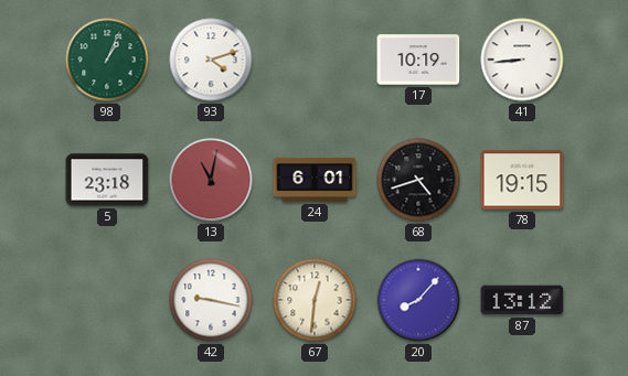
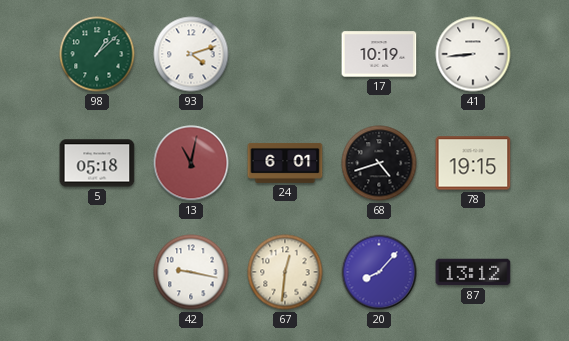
98: 1:04 -> 1:08 (97, 54)
5: 23:18 -> 05:18 (97, 163)
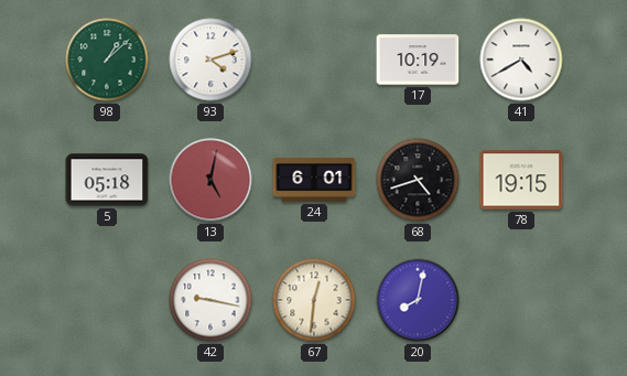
41: 8:44 -> 4:40 (521, 60)
13: 11:02 -> 5:02 (210, 180)
20: 8:07 -> 8:02 (418, 300)
87: 13:12 -> none (473, 272)
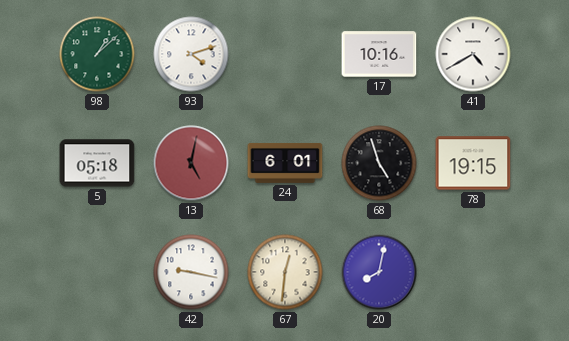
17: 10:19 -> 10:16 (379, 54)
68: 4:42 -> 4:57 (379, 163)
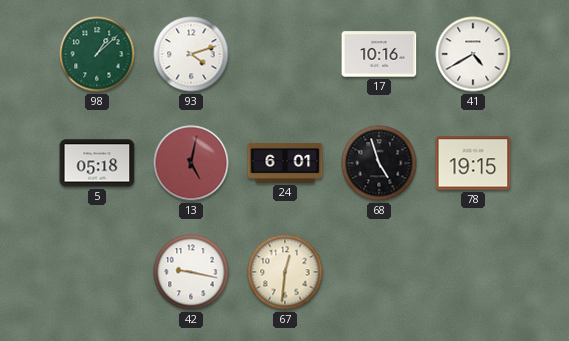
20: 8:02 -> none (379, 272)
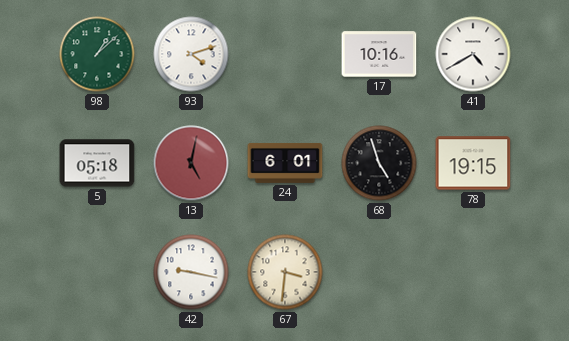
67: 12:31 -> 3:31 (285, 272)
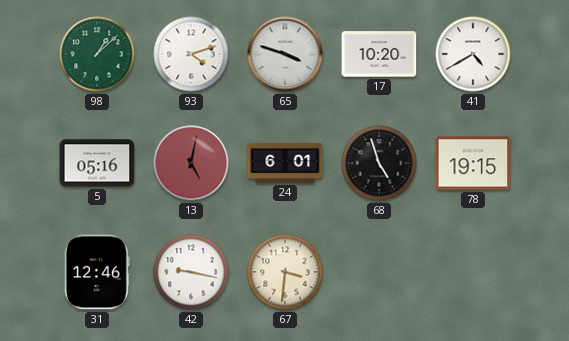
65: none -> 3:48 (285, 54)
17: 10:16 -> 10:20 (379, 54)
5: 05:18 -> 05:16 (97, 163)
31: none -> 12:46 (97, 272)
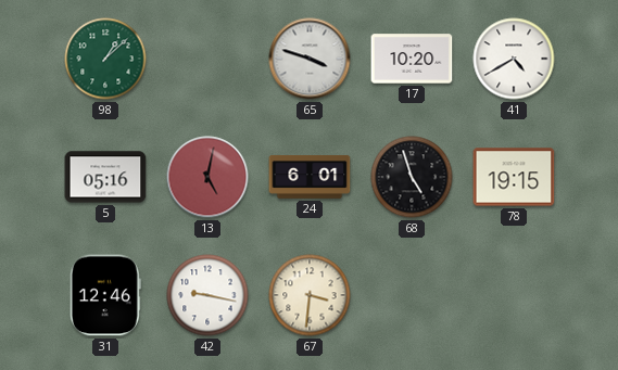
93: 4:12 -> none (191, 54)
